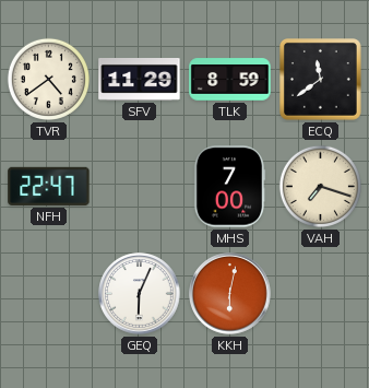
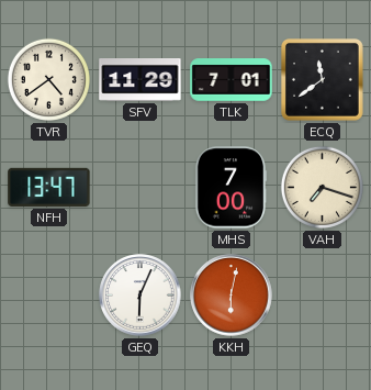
TLK: 8:59 -> 7:01 (232, 80)
NFH: 22:47 -> 13:47 (49, 187)
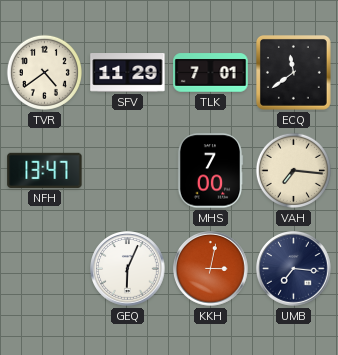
VAH: 7:18 -> 7:16 (293, 170)
KKH: 6:02 -> 3:02 (211, 269)
UMB: none -> 7:16 (294, 269)
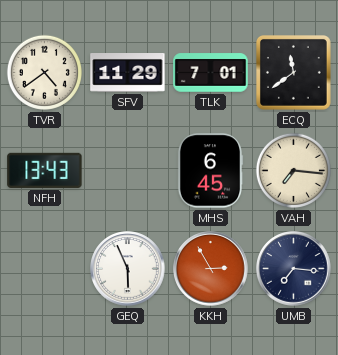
NFH: 13:47 -> 13:43 (45, 170)
MHS: 7:00 -> 6:45 (210, 171)
GEQ: 6:04 -> 5:56 (128, 269)
KKH: 3:02 -> 2:55 (211, 269)
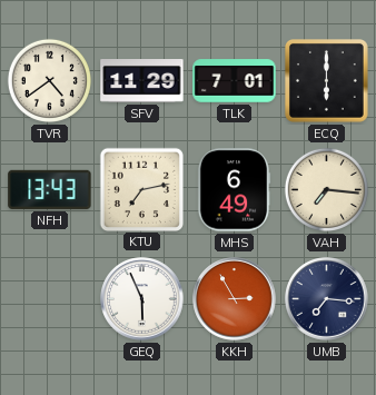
ECQ: 11:39 -> 6:00 (327, 81)
KTU: none -> 7:13 (141, 189)
MHS: 6:45 -> 6:49 (234, 190)
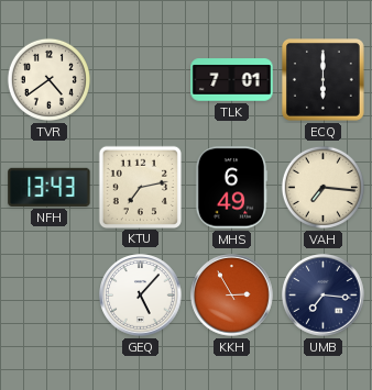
SFV: 11:29 -> none (142, 81)
GEQ: 5:56 -> 5:07 (141, 296)
